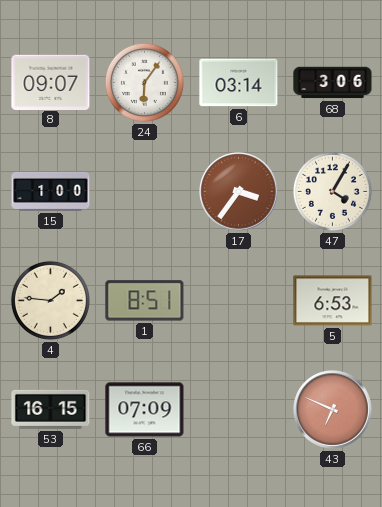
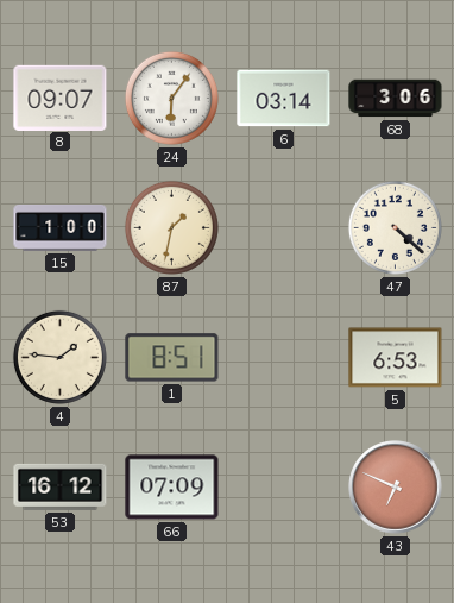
87: none -> 1:32 (171, 227)
17: 3:36 -> none (239, 192)
47: 4:05 -> 4:22 (395, 227)
53: 16:15 -> 16:12 (61, 486)
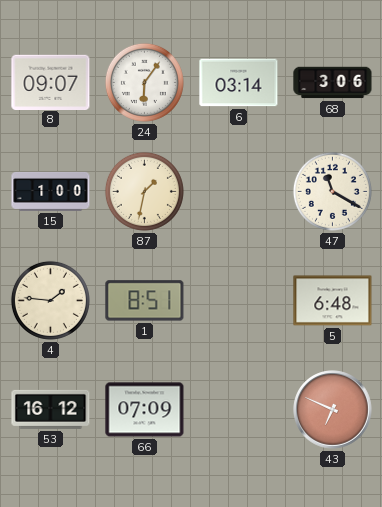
47: 4:22 -> 11:20 (332, 191)
5: 6:53 -> 6:48 (333, 301)
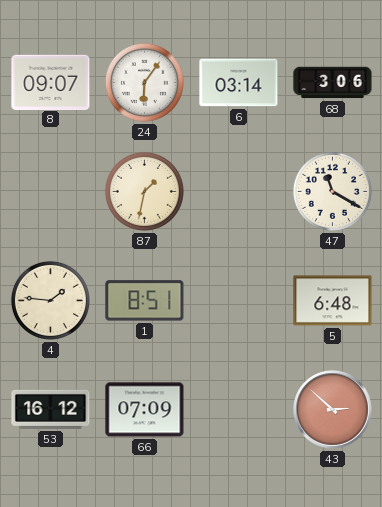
15: 1:00 -> none (51, 191)
43: 6:49 -> 2:52 (333, 410)
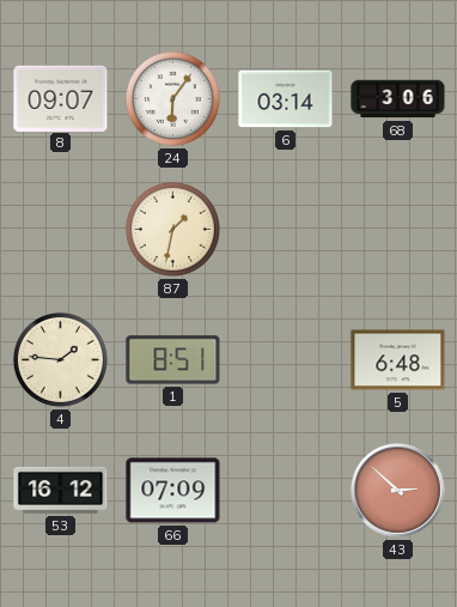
47: 11:20 -> none (332, 191)
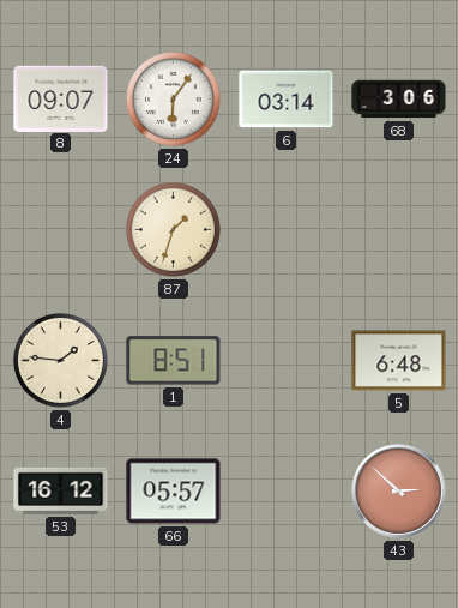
87: 1:32 -> 1:33 (173, 229)
66: 07:09 -> 05:57 (174, 492)
